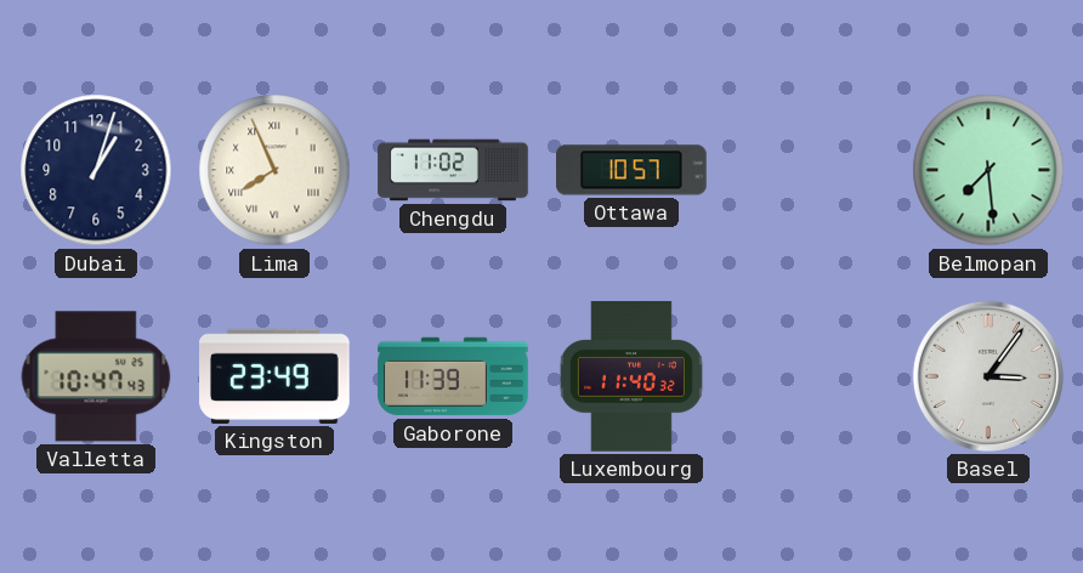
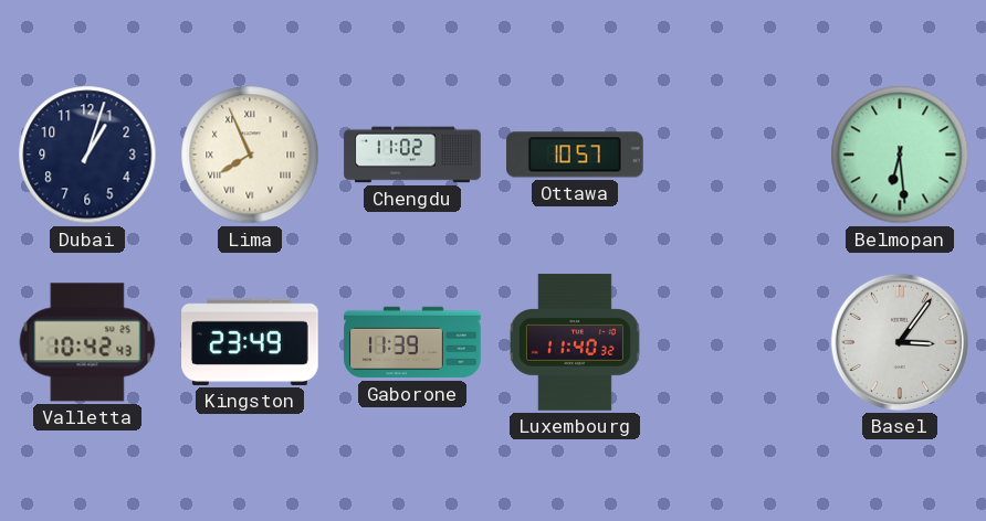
Belmopan: 7:29 -> 6:29 (900, 155)
Valletta: 10:47 -> 10:42 (87, 342)
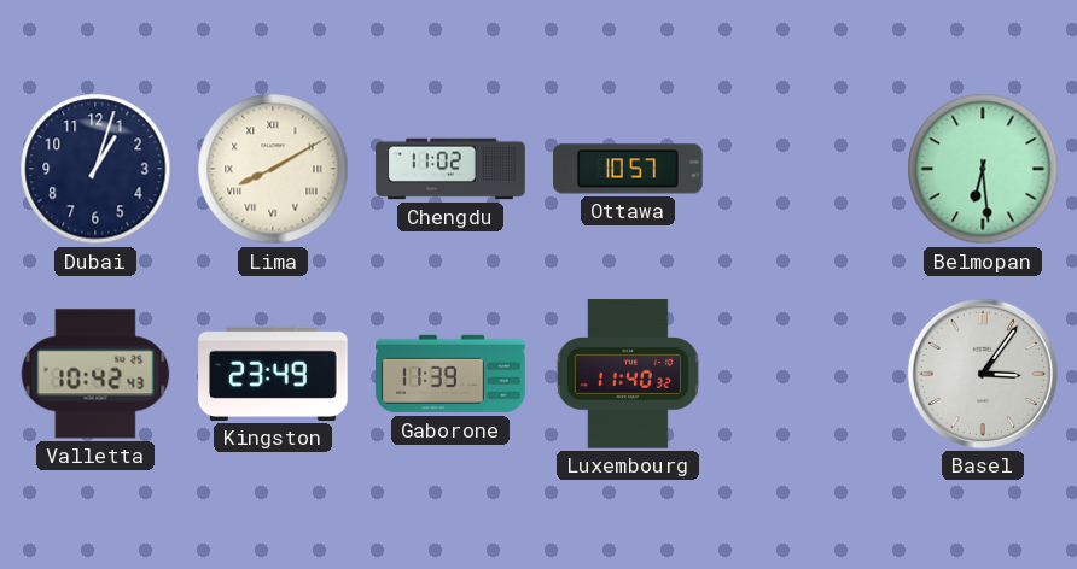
Lima: 7:56 -> 8:10 (273, 169)
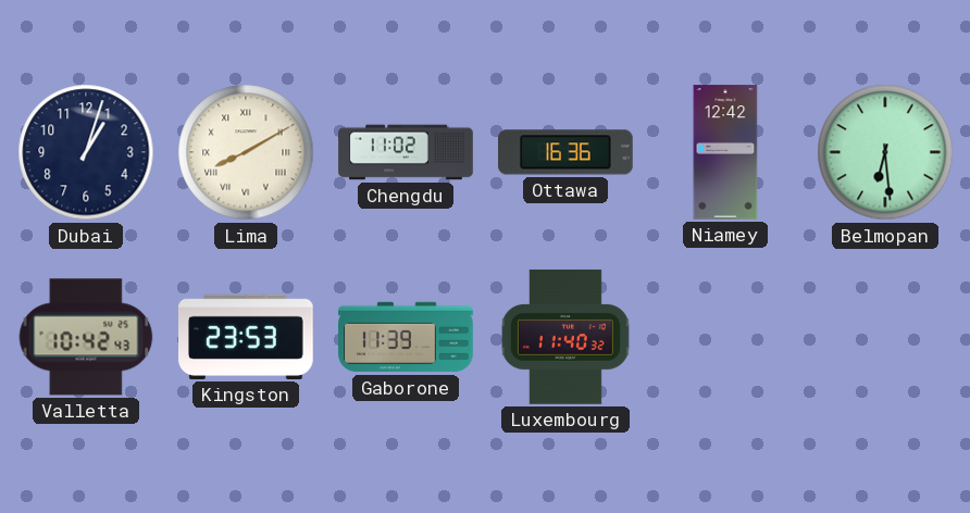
Ottawa: 10:57 -> 16:36 (567, 152)
Niamey: none -> 12:42 (725, 152)
Kingston: 23:49 -> 23:53 (246, 337)
Basel: 3:06 -> none (983, 374)
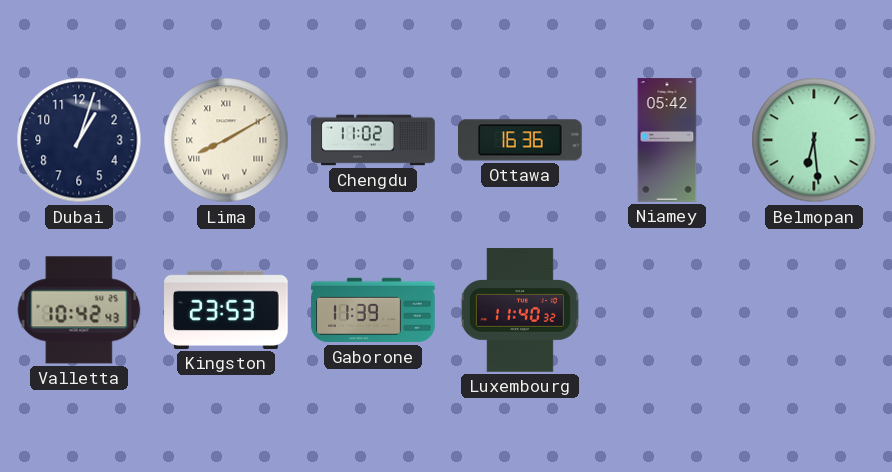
Niamey: 12:42 -> 05:42 (667, 140)
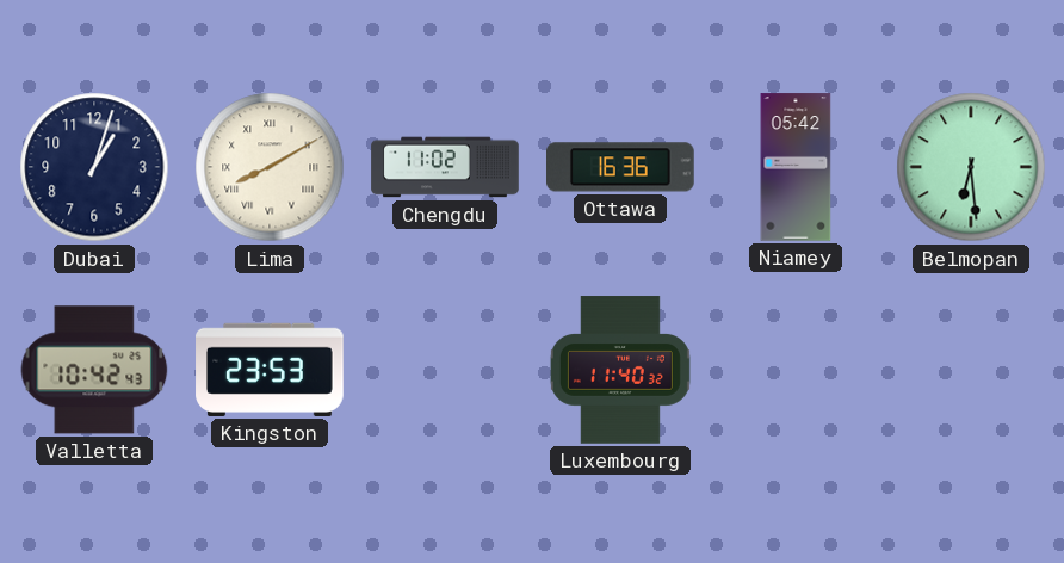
Gaborone: 11:39 -> none (373, 310)
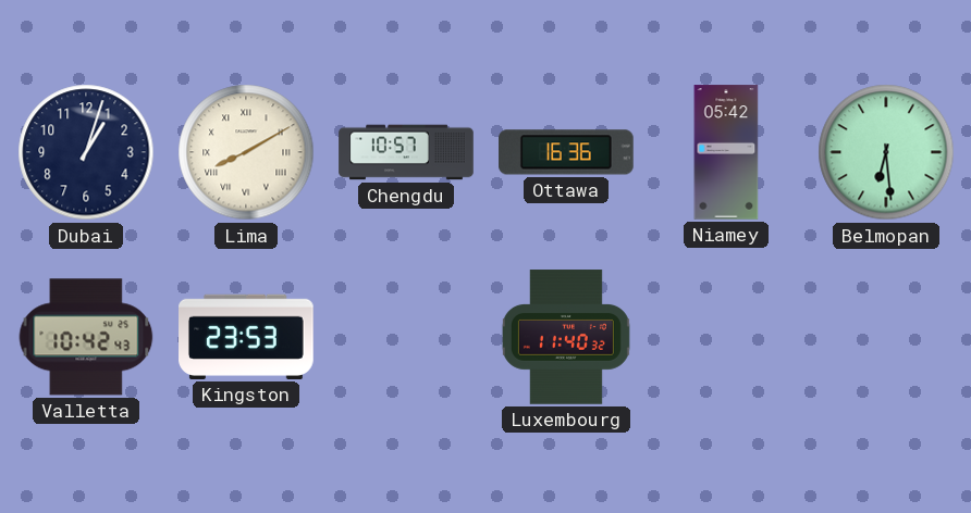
Chengdu: 11:02 -> 10:57 (406, 152)
